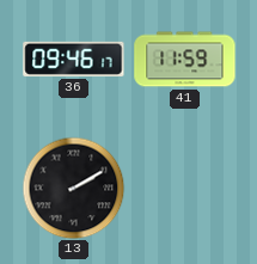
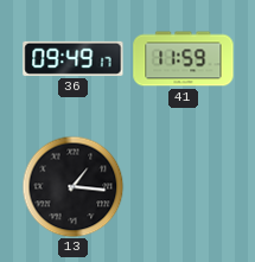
36: 09:46 -> 09:49 (74, 58)
13: 2:10 -> 1:16 (72, 186)
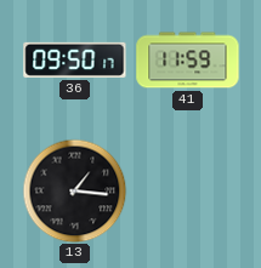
36: 09:49 -> 09:50 (75, 59)
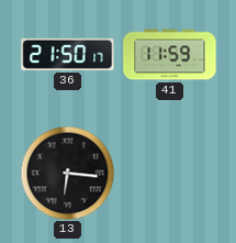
36: 09:50 -> 21:50 (68, 54)
13: 1:16 -> 6:16 (67, 173)
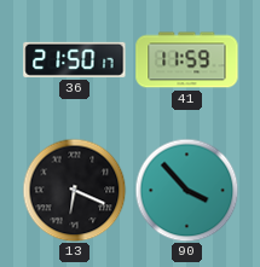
13: 6:16 -> 6:19 (74, 190)
90: none -> 3:53 (186, 190)
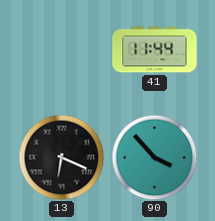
36: 21:50 -> none (75, 59)
41: 11:59 -> 11:44 (155, 50)
